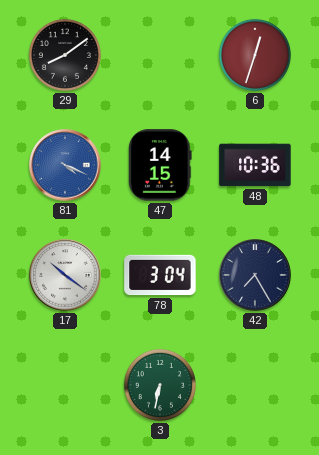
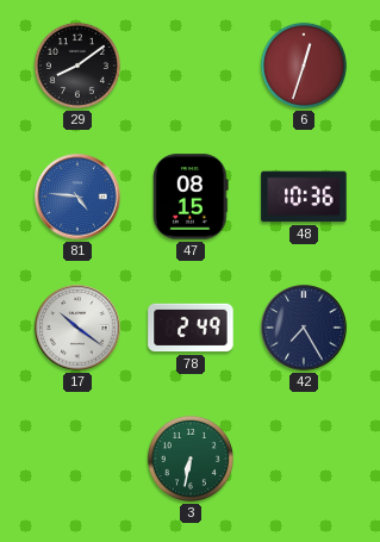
81: 4:19 -> 4:46 (77, 197)
47: 14:15 -> 08:15 (191, 197)
78: 3:04 -> 2:49 (191, 328)
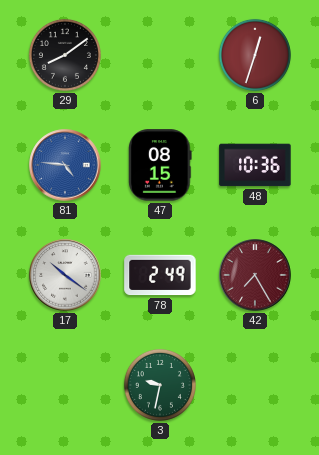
42 dial: navy -> burgundy (255, 275)
3: 6:32 -> 9:32 (160, 385)
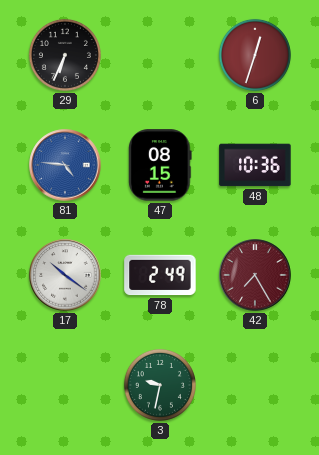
29: 8:09 -> 6:34 (65, 55)
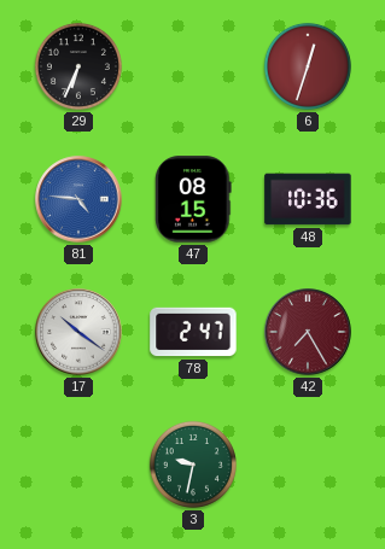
78: 2:49 -> 2:47 (193, 332)
